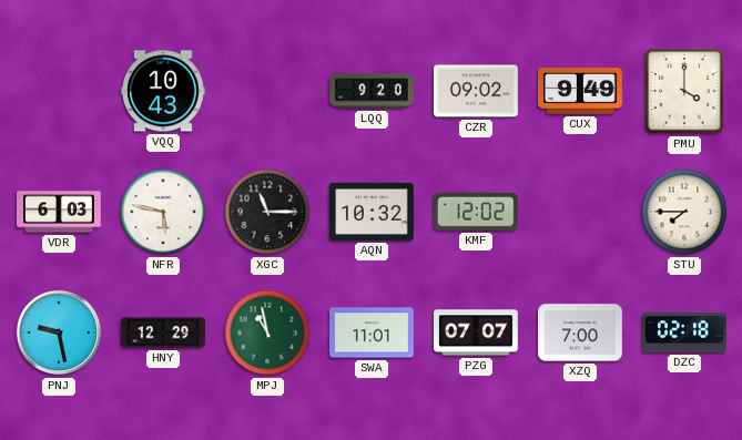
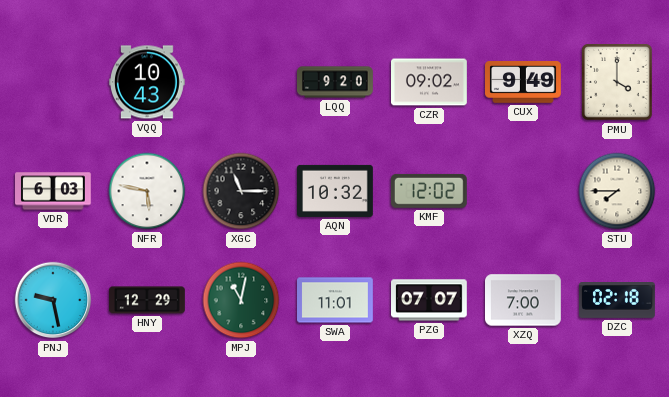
MPJ: 10:58 -> 11:02 (241, 300)
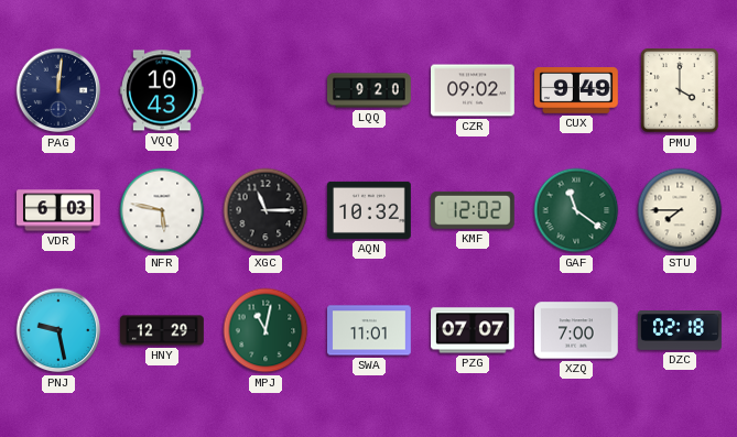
PAG: none -> 12:01 (58, 90)
GAF: none -> 11:21 (576, 210)
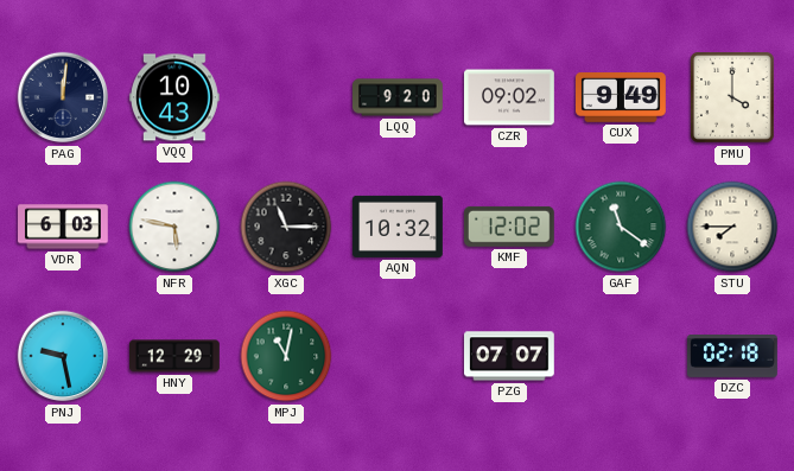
SWA: 11:01 -> none (370, 330)
XZQ: 7:00 -> none (577, 330)
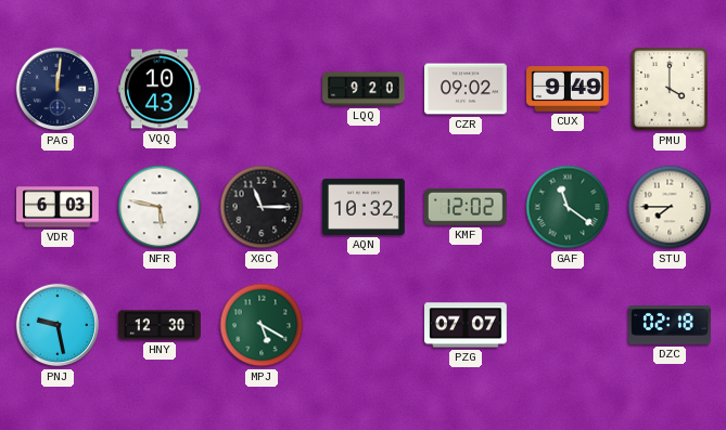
HNY: 12:29 -> 12:30 (161, 325)
MPJ: 11:02 -> 5:20 (262, 325)
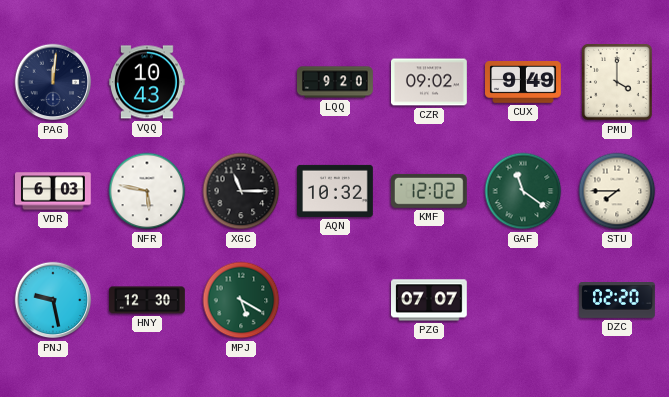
DZC: 02:18 -> 02:20 (618, 301)
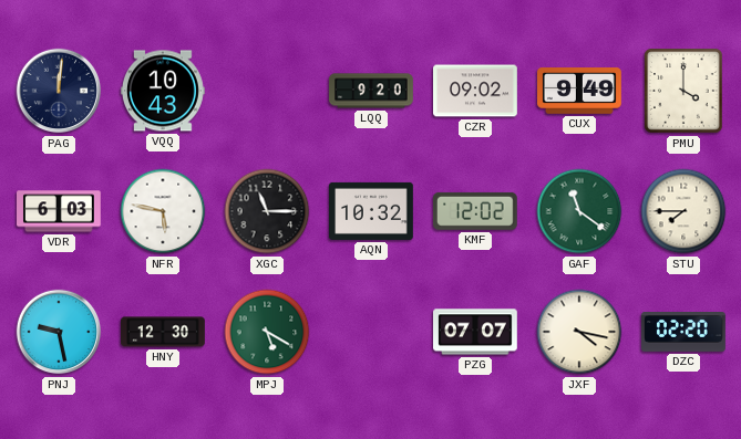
JXF: none -> 4:17 (579, 332)
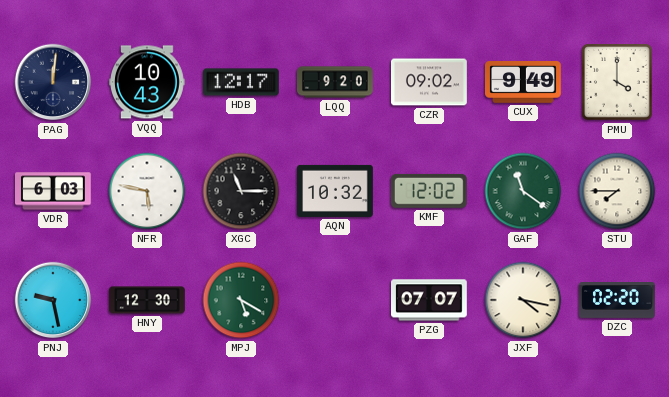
HDB: none -> 12:17 (242, 82)
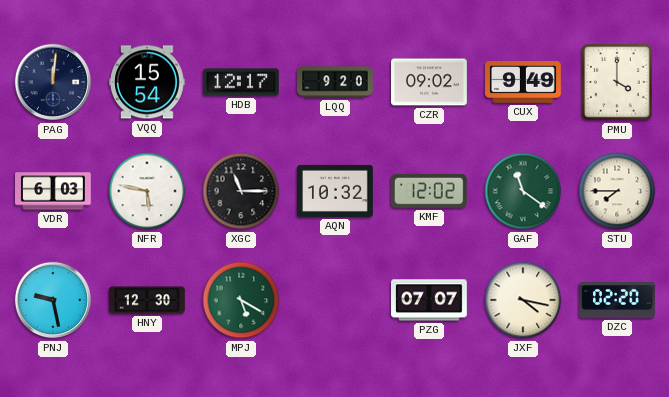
VQQ: 10:43 -> 15:54 (148, 82)
